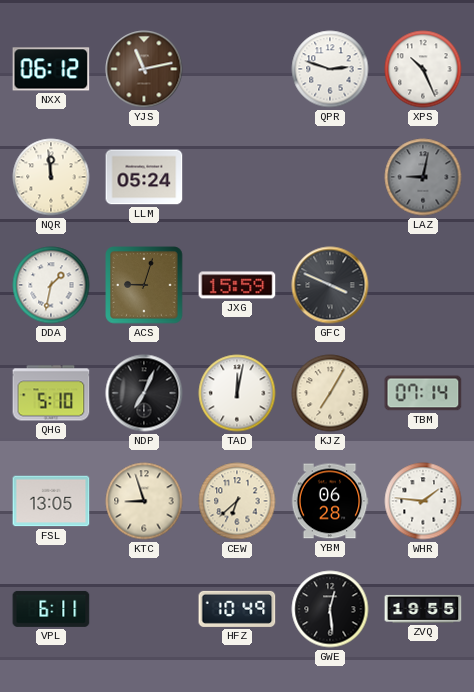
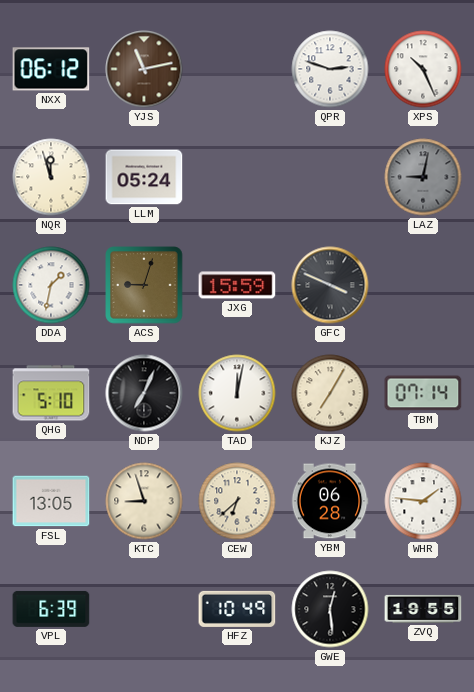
NQR: 11:59 -> 11:57 (51, 177)
VPL: 6:11 -> 6:39 (51, 609)
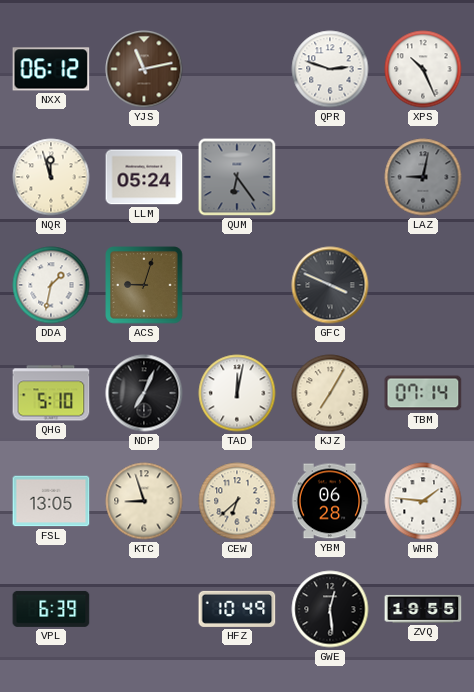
QUM: none -> 6:24 (237, 177)
JXG: 15:59 -> none (237, 285)
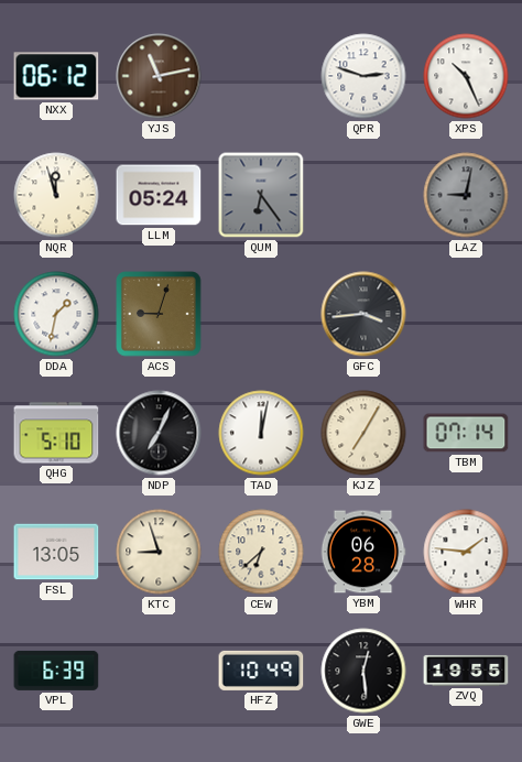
GFC: 3:49 -> 3:44 (363, 314)
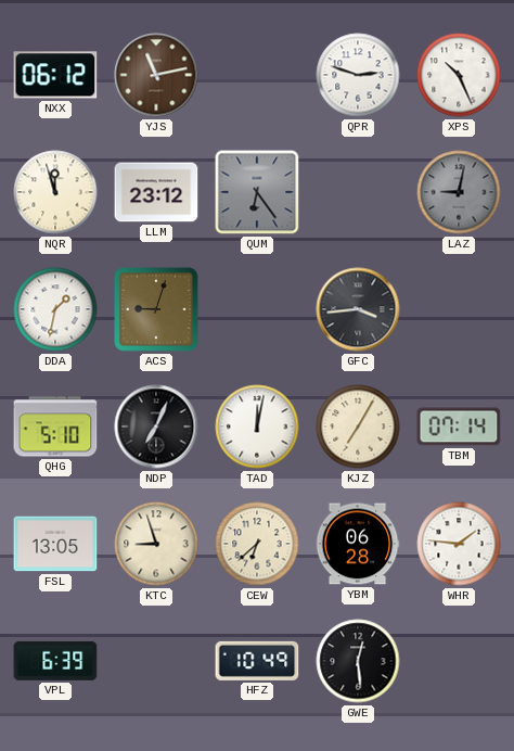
LLM: 05:24 -> 23:12 (156, 192)
ZVQ: 19:55 -> none (466, 671)
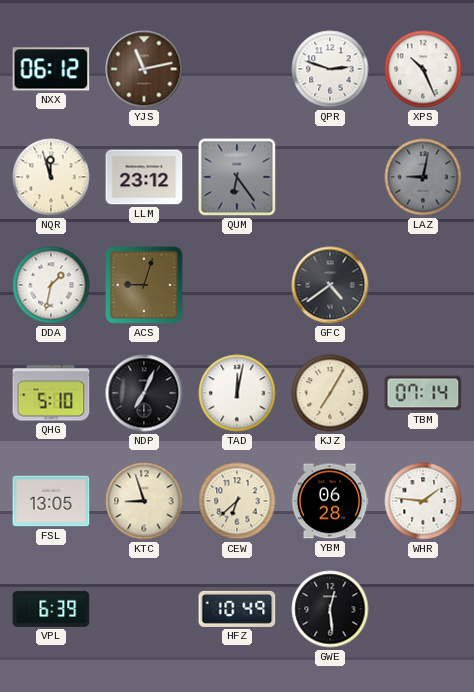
GFC: 3:44 -> 4:39 (330, 285)
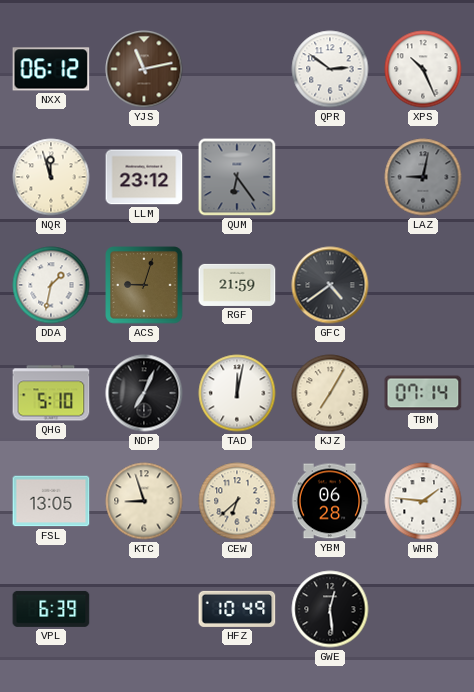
QPR: 2:48 -> 2:51 (330, 69)
RGF: none -> 21:59 (237, 285)
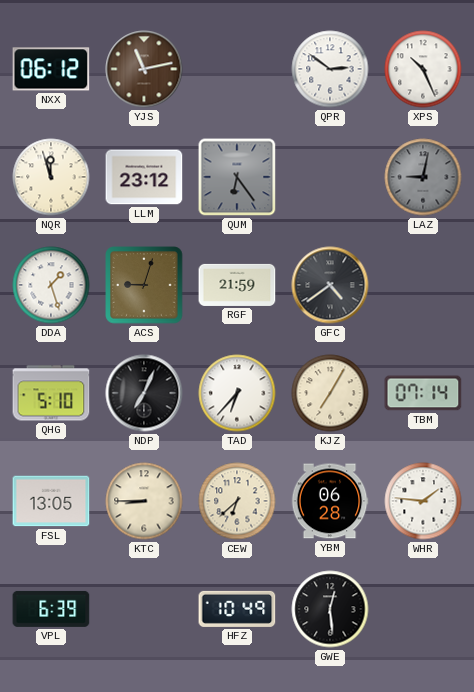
DDA: 1:32 -> 1:27 (51, 285)
TAD: 12:02 -> 6:37 (237, 393)
KTC: 8:57 -> 8:45 (144, 501)
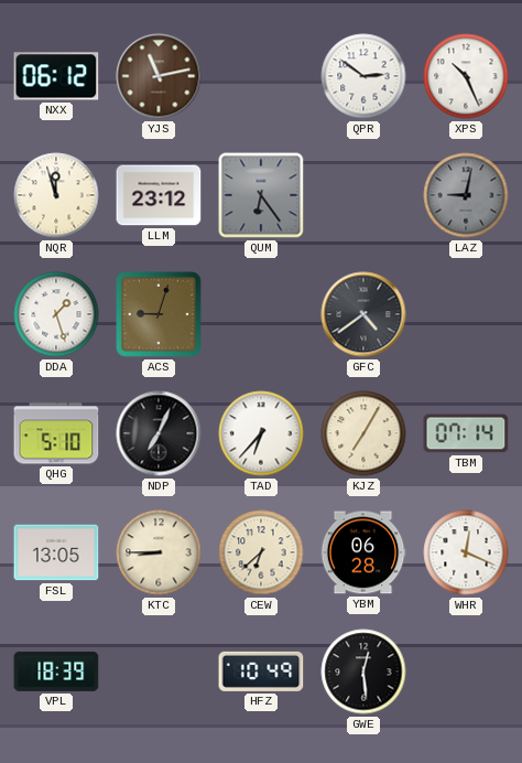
RGF: 21:59 -> none (237, 285)
WHR: 1:46 -> 12:19 (466, 552)
VPL: 6:39 -> 18:39 (56, 671)
